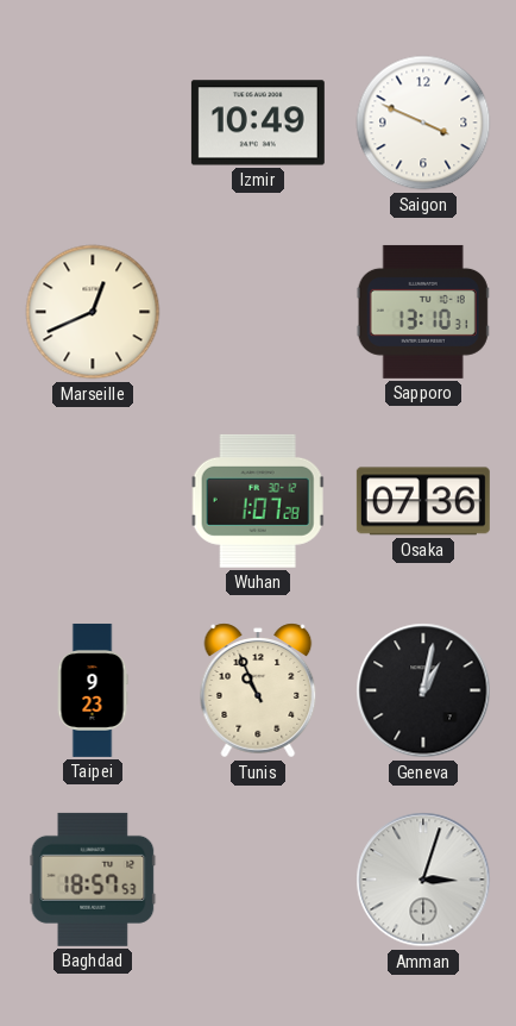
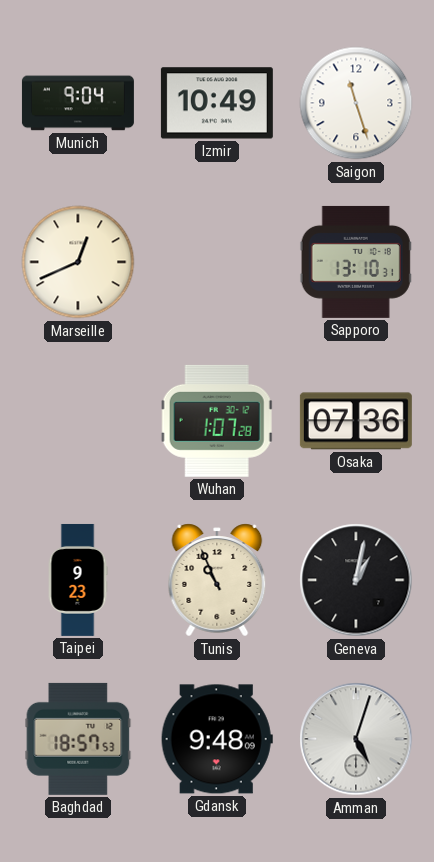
Munich: none -> 9:04 (78, 103)
Saigon: 3:49 -> 11:27 (356, 103)
Gdansk: none -> 9:48 (217, 739)
Amman: 3:03 -> 5:03 (356, 739)
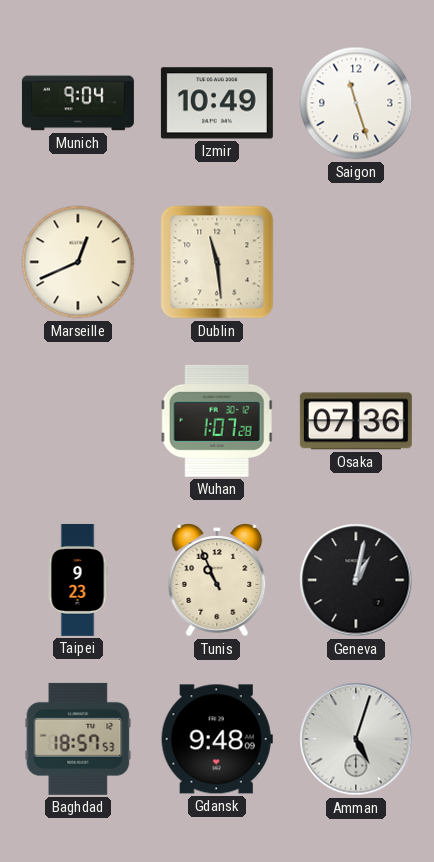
Dublin: none -> 11:29 (217, 262)
Sapporo: 13:10 -> none (356, 262)
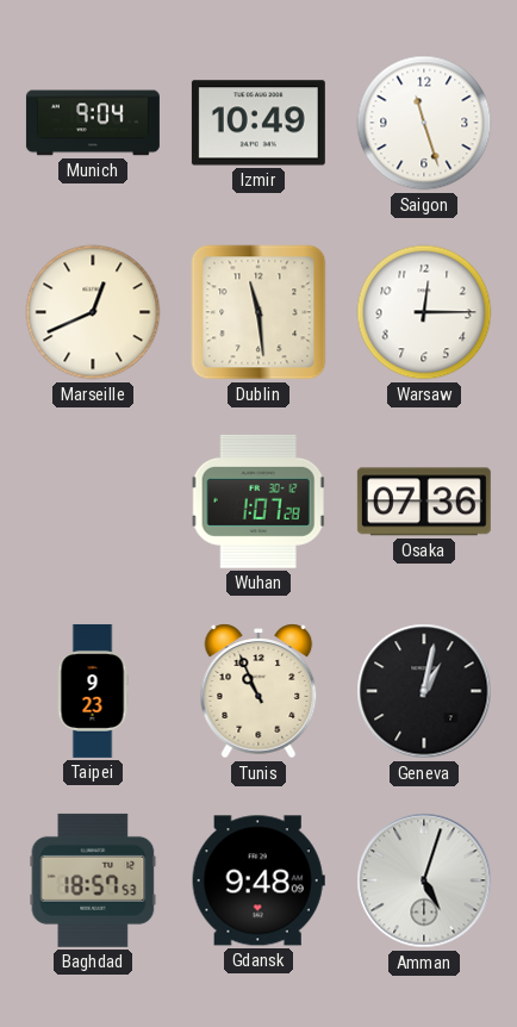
Warsaw: none -> 12:15 (424, 312)
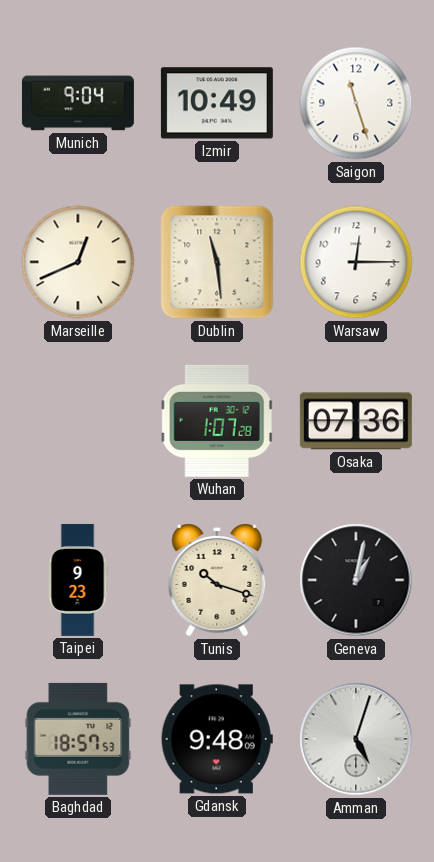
Tunis: 10:56 -> 10:18 (217, 580)
